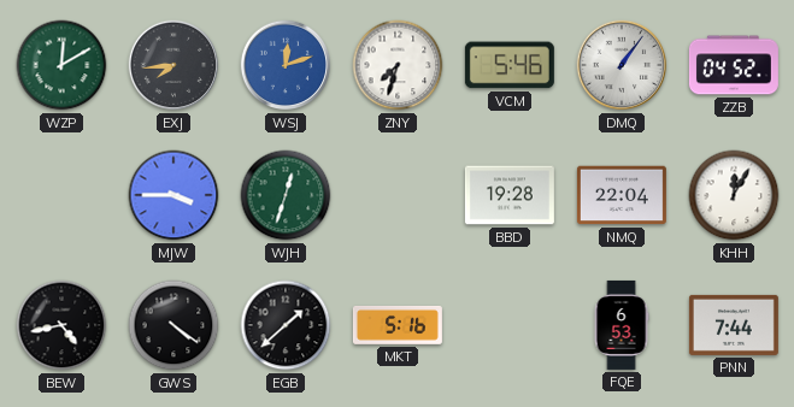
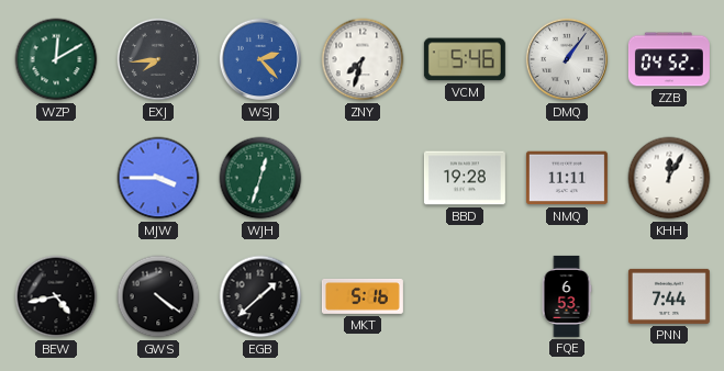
WSJ: 12:12 -> 2:23 (260, 59)
NMQ: 22:04 -> 11:11 (567, 178)
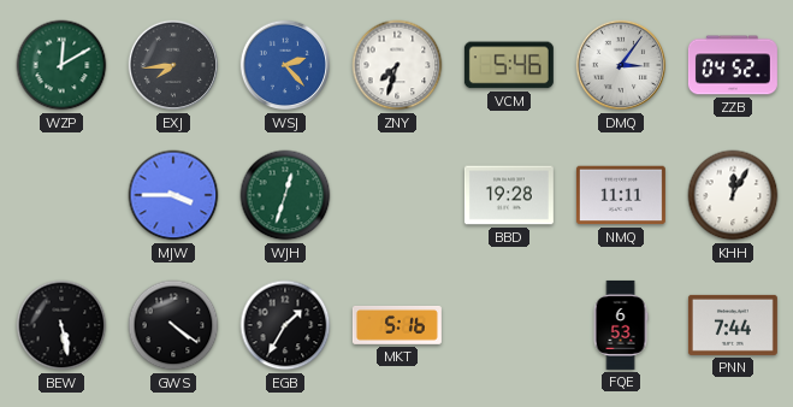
DMQ: 1:06 -> 3:06 (621, 65)
BEW: 4:43 -> 5:28 (61, 325)
EGB: 1:38 -> 1:35 (285, 325)
